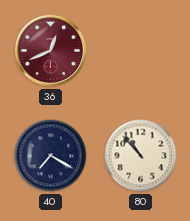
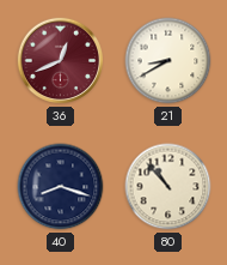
21: none -> 8:40 (168, 61)
40: 7:20 -> 8:18 (61, 187)
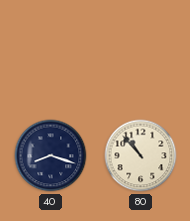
36: 12:41 -> none (61, 61)
21: 8:40 -> none (168, 61)
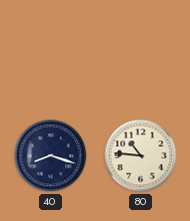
80: 10:53 -> 10:46 (141, 156)
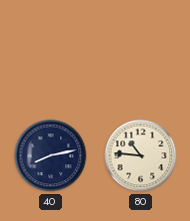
40: 8:18 -> 8:13 (51, 156)
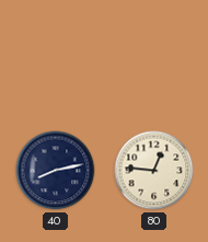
80: 10:46 -> 12:46 (154, 171)
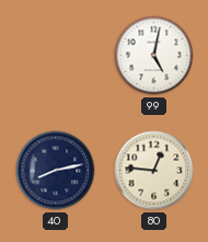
99: none -> 5:02 (154, 56)
